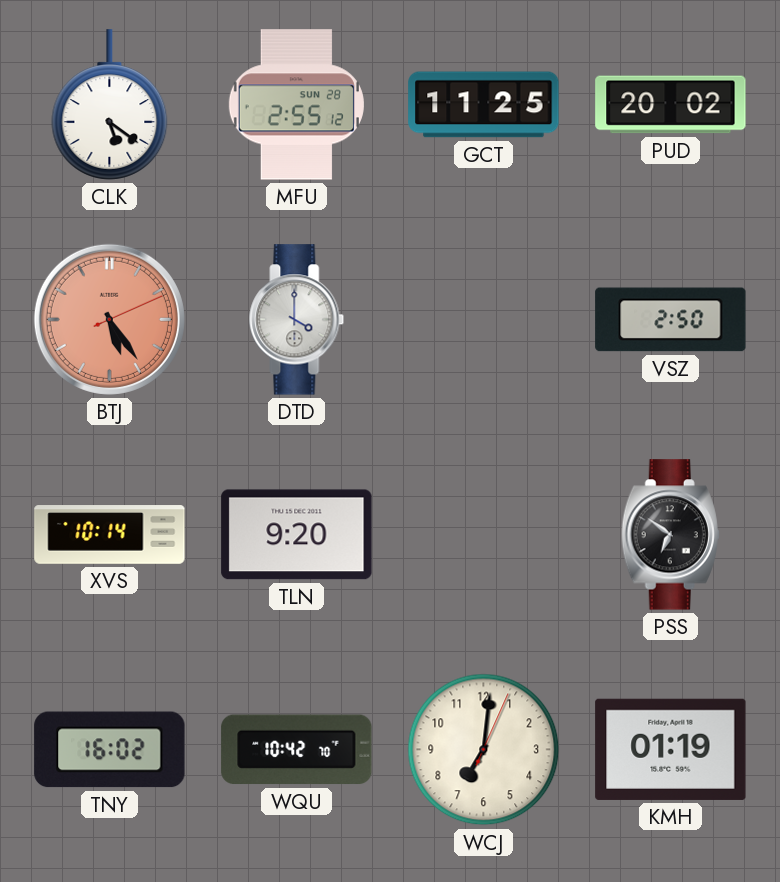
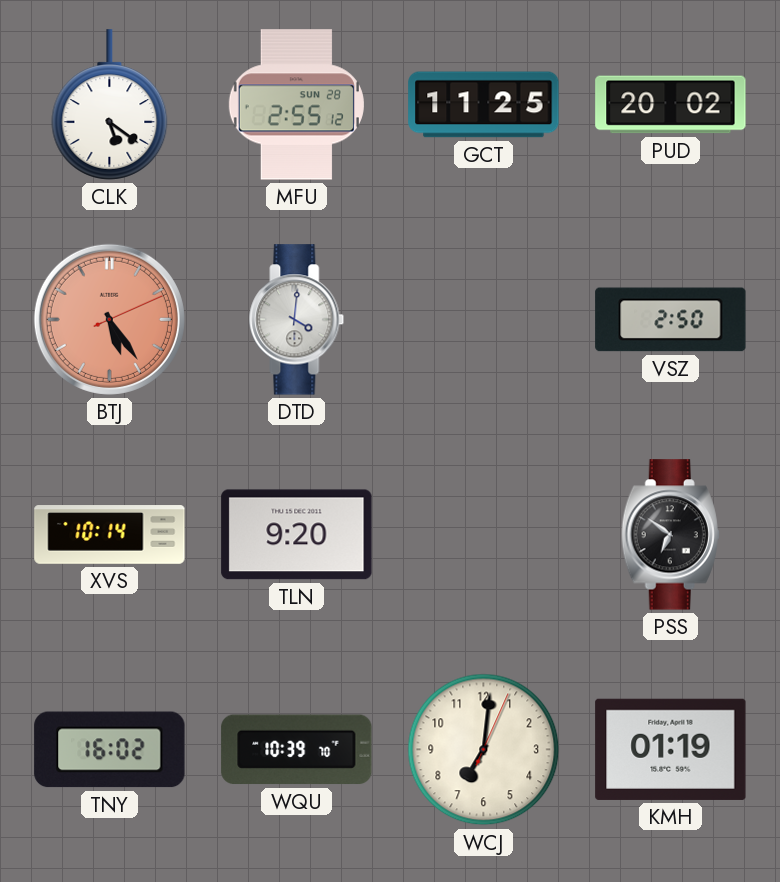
DTD: 4:00 -> 4:01 (297, 320)
WQU: 10:42 -> 10:39 (297, 750)
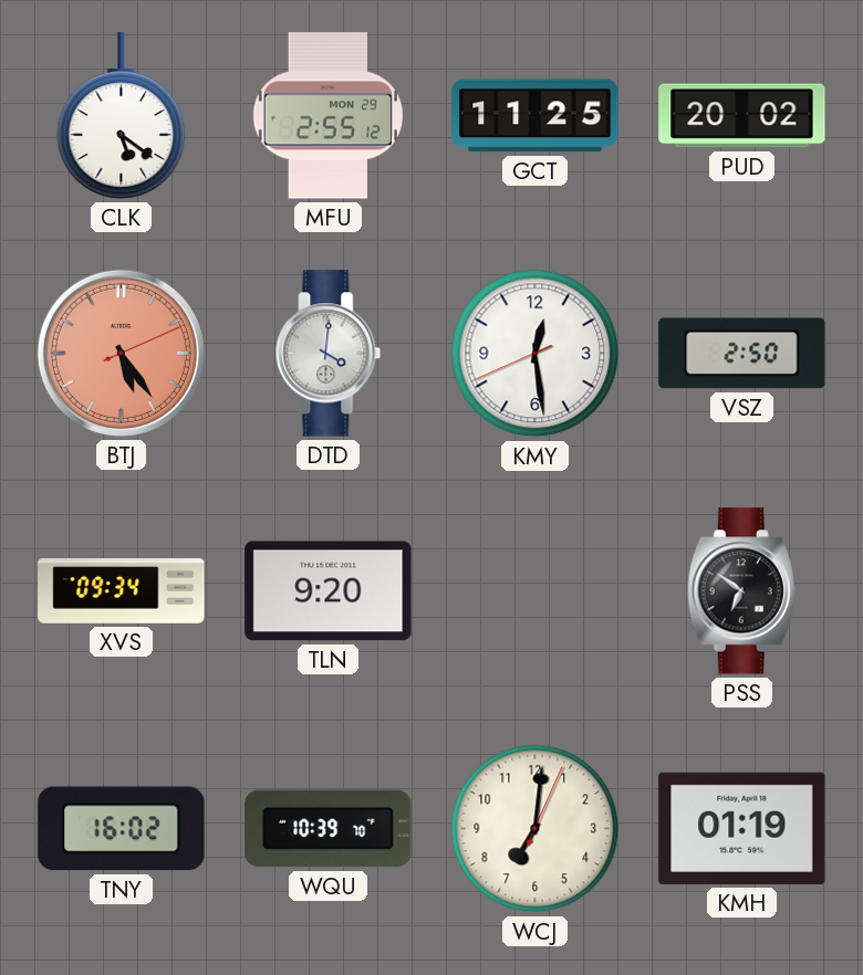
MFU date: SUN 28 -> MON 29 (327, 116)
KMY: none -> 12:28 (536, 354)
XVS: 10:14 -> 09:34 (122, 591)
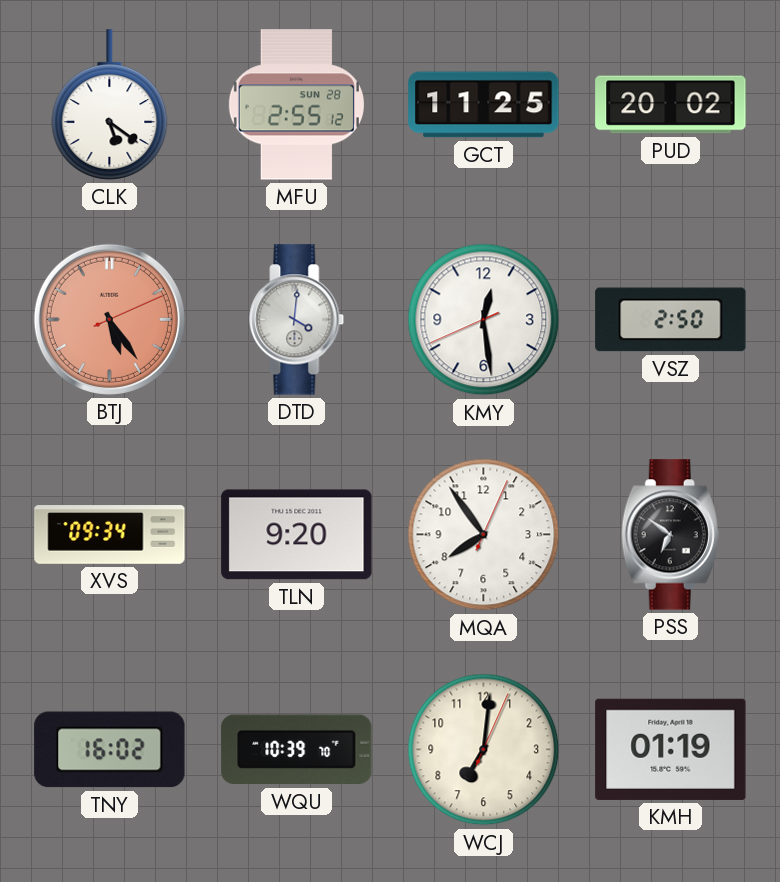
MFU date: MON 29 -> SUN 28 (296, 105)
MQA: none -> 7:54 (484, 535)
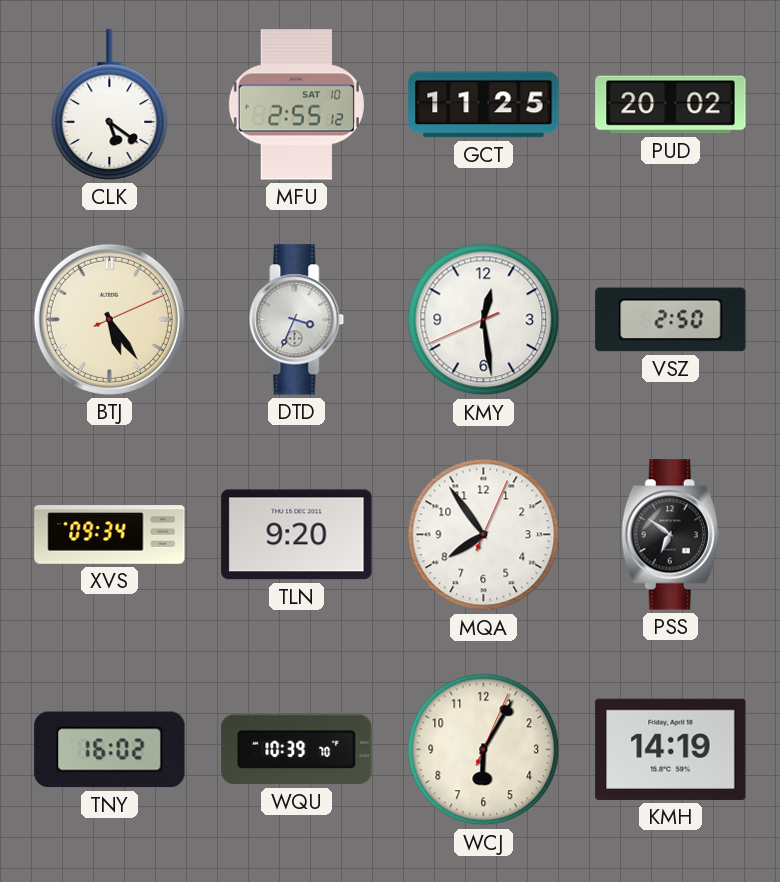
MFU date: SUN 28 -> SAT 10 (296, 105)
BTJ dial: salmon -> cream (109, 319)
DTD: 4:01 -> 3:34 (297, 320)
WCJ: 7:01 -> 6:05 (484, 750)
KMH: 01:19 -> 14:19 (671, 749)
